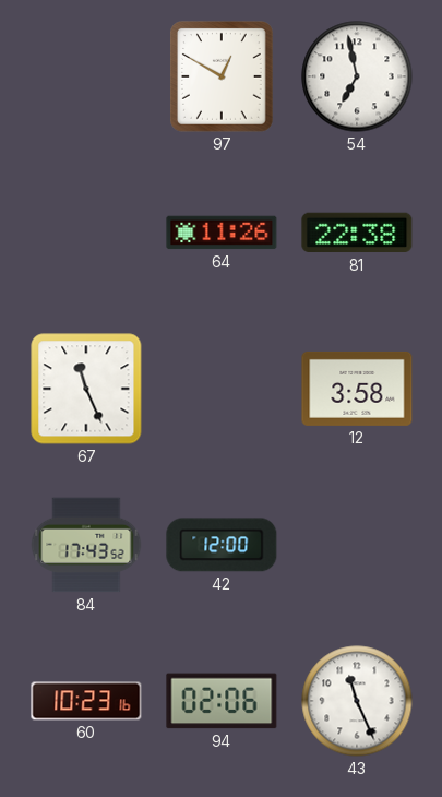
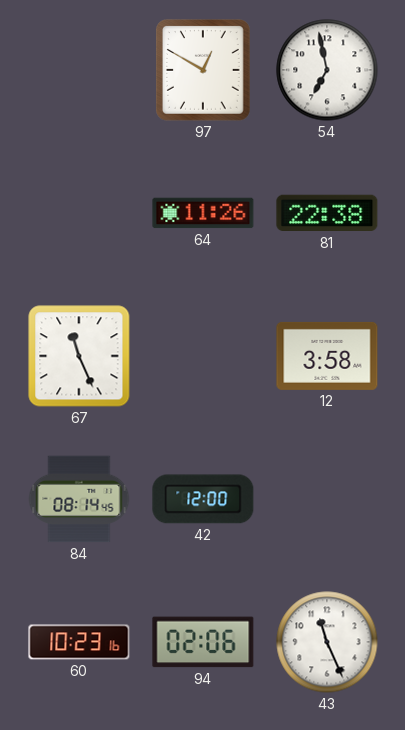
84: 17:43 -> 08:14 (79, 499)
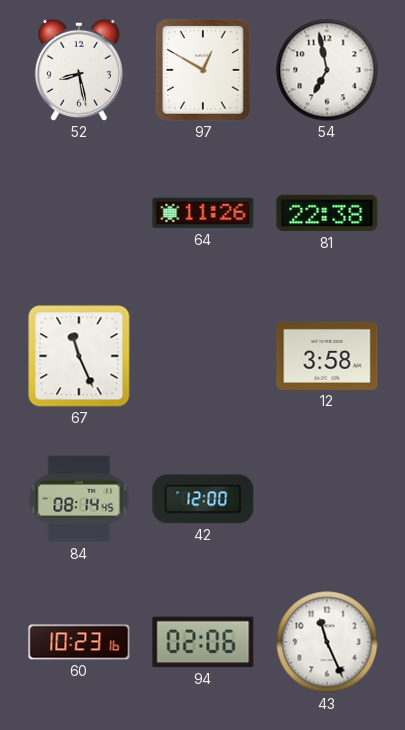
52: none -> 8:28 (79, 70)
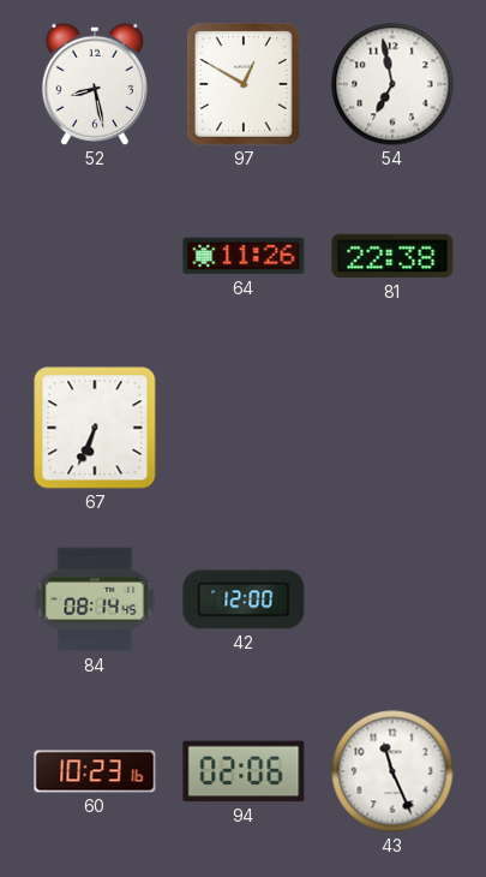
67: 11:26 -> 6:34 (95, 428)
12: 3:58 -> none (327, 356)
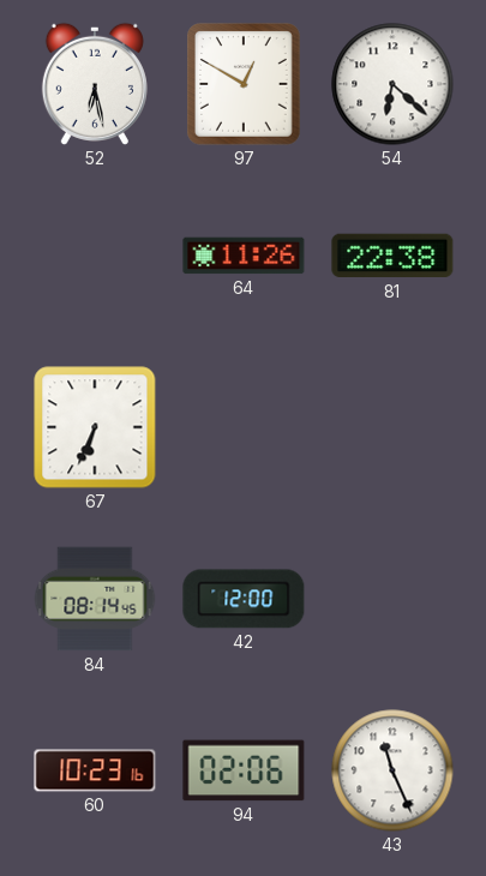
52: 8:28 -> 6:28 (95, 84)
54: 6:58 -> 6:22 (392, 84)
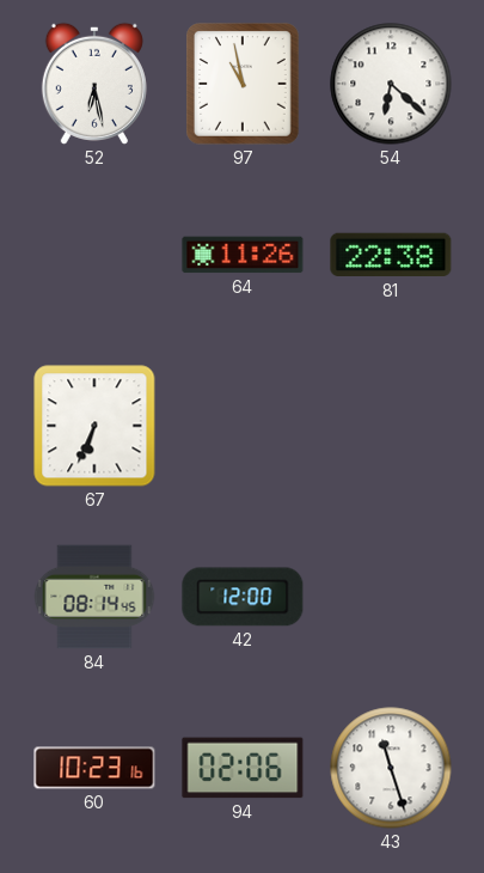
97: 12:50 -> 10:58 (244, 85)
43: 11:26 -> 11:27 (391, 768)
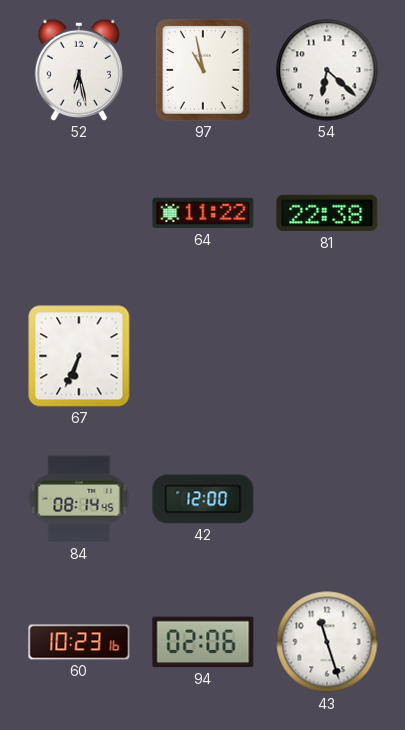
64: 11:26 -> 11:22 (203, 213)
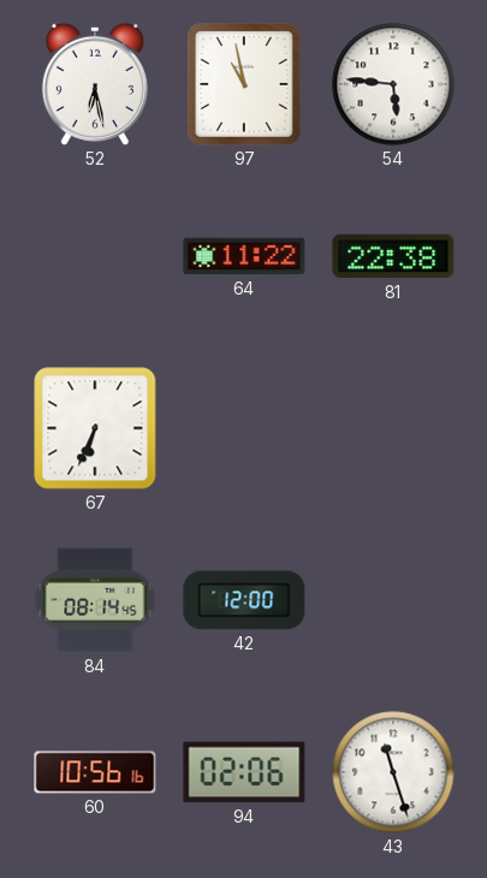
54: 6:22 -> 5:46 (393, 84)
60: 10:23 -> 10:56 (95, 772)
